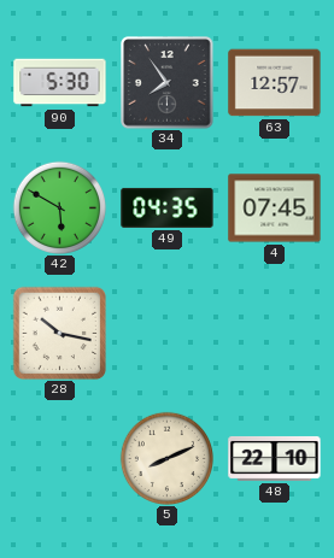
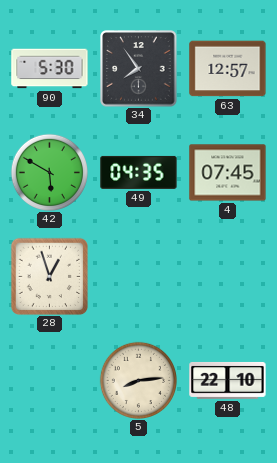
28: 10:17 -> 12:57 (49, 276)
5: 8:11 -> 8:14 (138, 380)
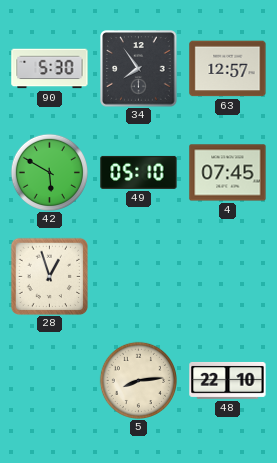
49: 04:35 -> 05:10 (139, 172)
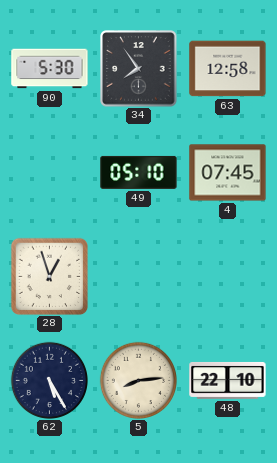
63: 12:57 -> 12:58 (228, 69)
42: 5:50 -> none (49, 172)
62: none -> 5:25 (49, 380)
